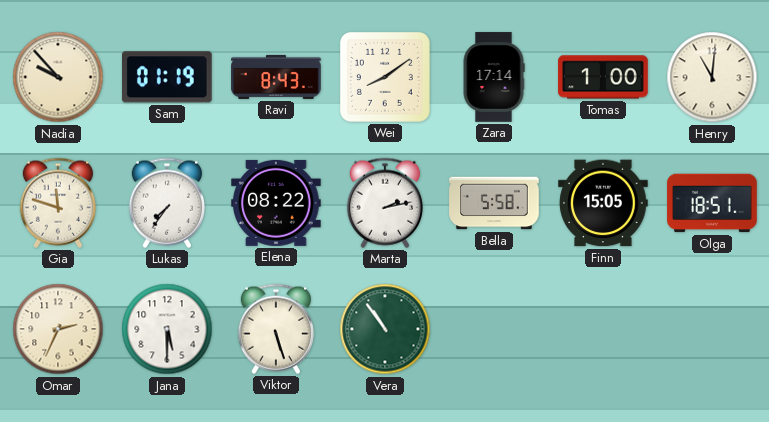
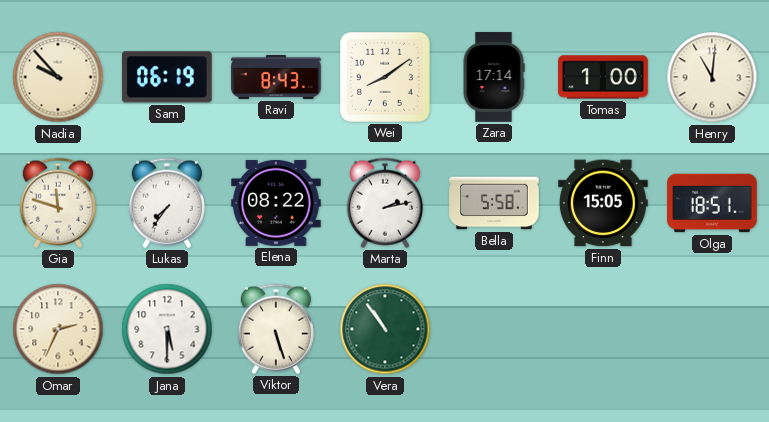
Sam: 01:19 -> 06:19 (167, 77)
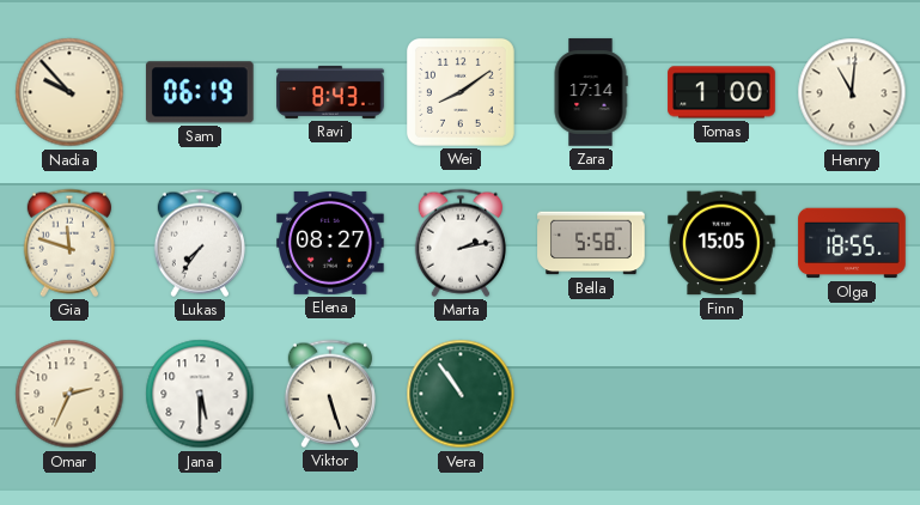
Elena: 08:22 -> 08:27 (330, 243)
Olga: 18:51 -> 18:55 (852, 243)
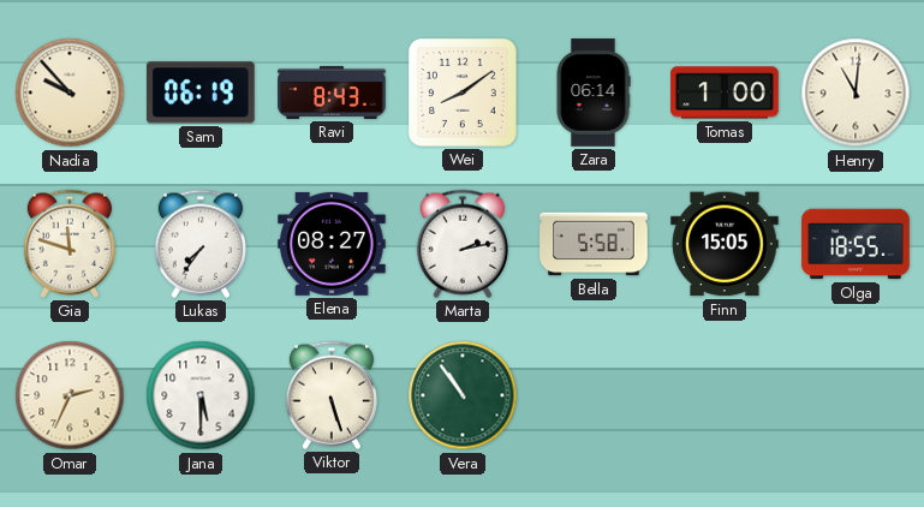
Zara: 17:14 -> 06:14 (594, 93)
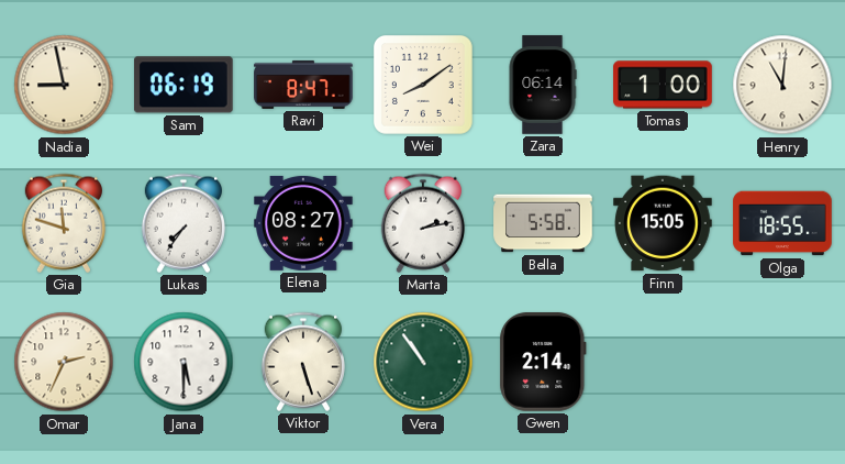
Nadia: 9:53 -> 8:58 (64, 85)
Ravi: 8:43 -> 8:47 (303, 85)
Gwen: none -> 2:14 (543, 362)
